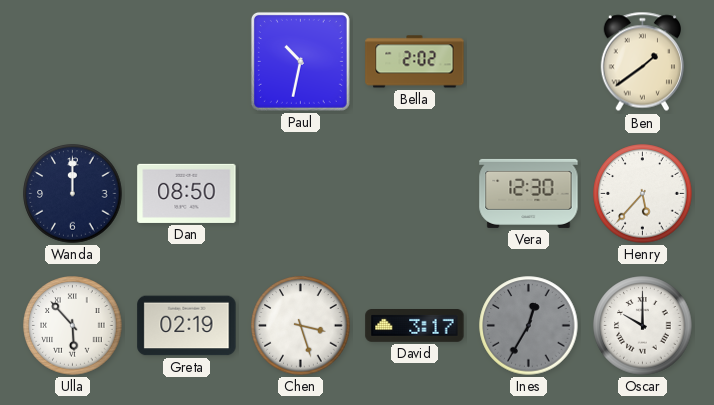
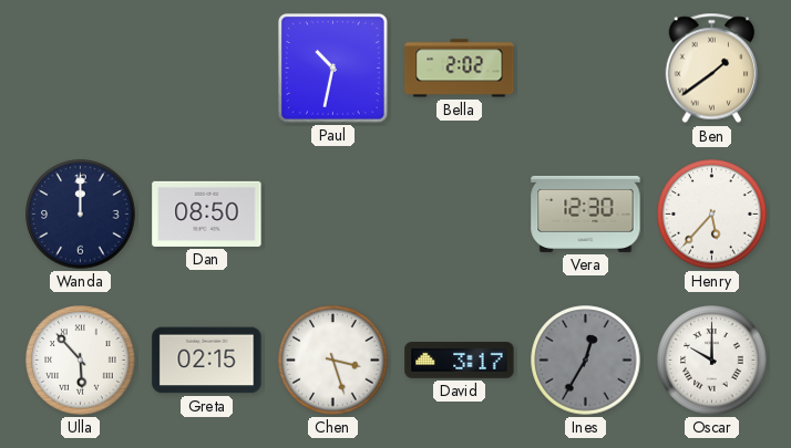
Greta: 02:19 -> 02:15 (207, 361)
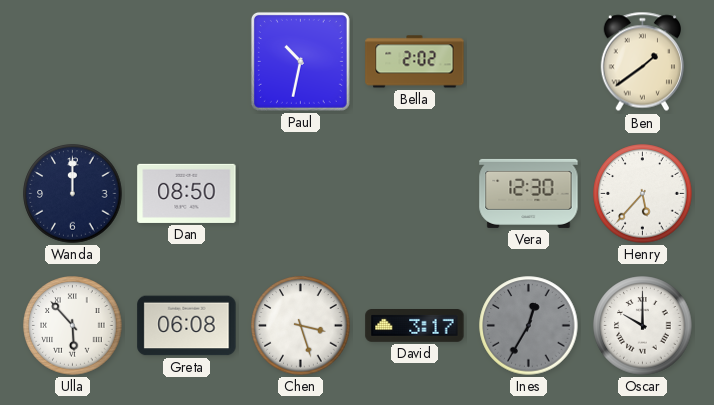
Greta: 02:15 -> 06:08 (187, 326)
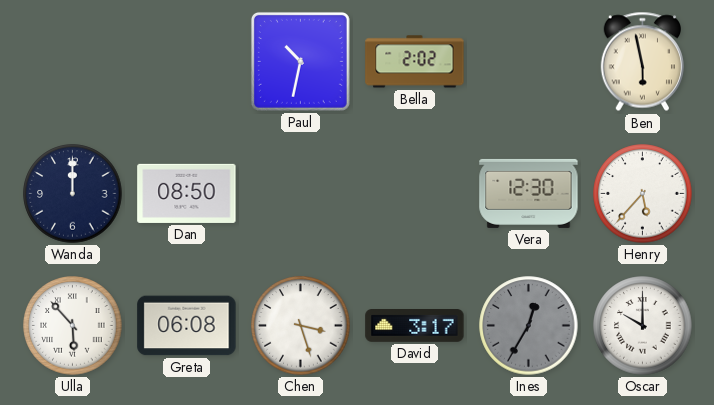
Ben: 1:39 -> 5:58 (642, 62)
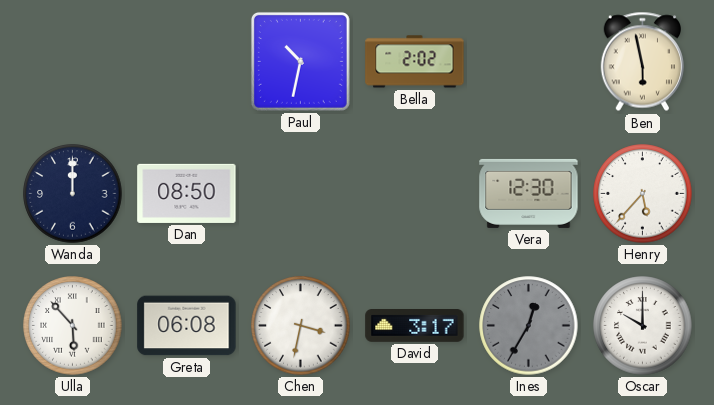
Chen: 3:27 -> 3:32 (301, 326)
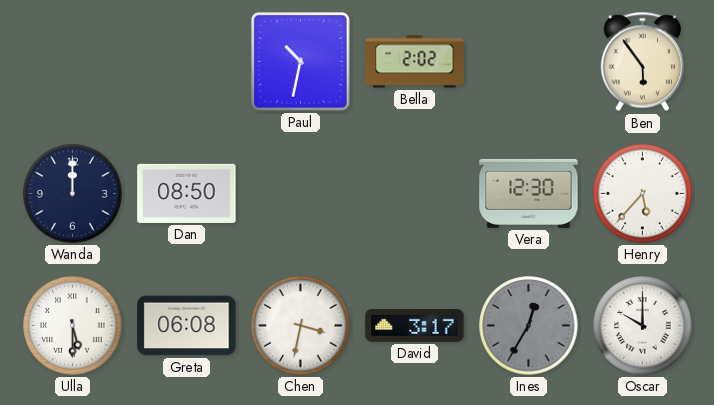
Ben: 5:58 -> 5:54 (642, 62)
Ulla: 5:53 -> 5:30 (73, 326)
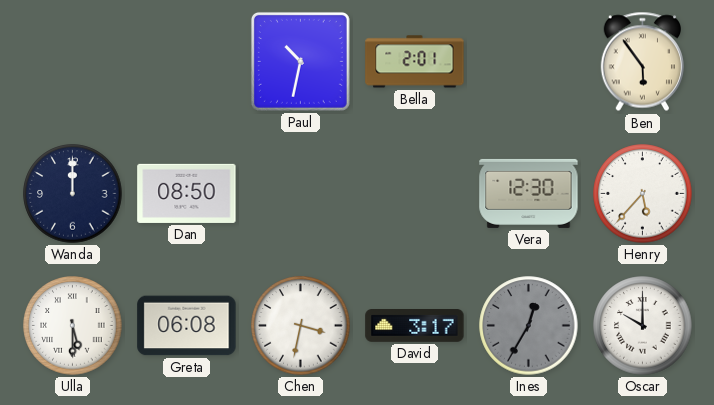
Bella: 2:02 -> 2:01 (415, 62)
